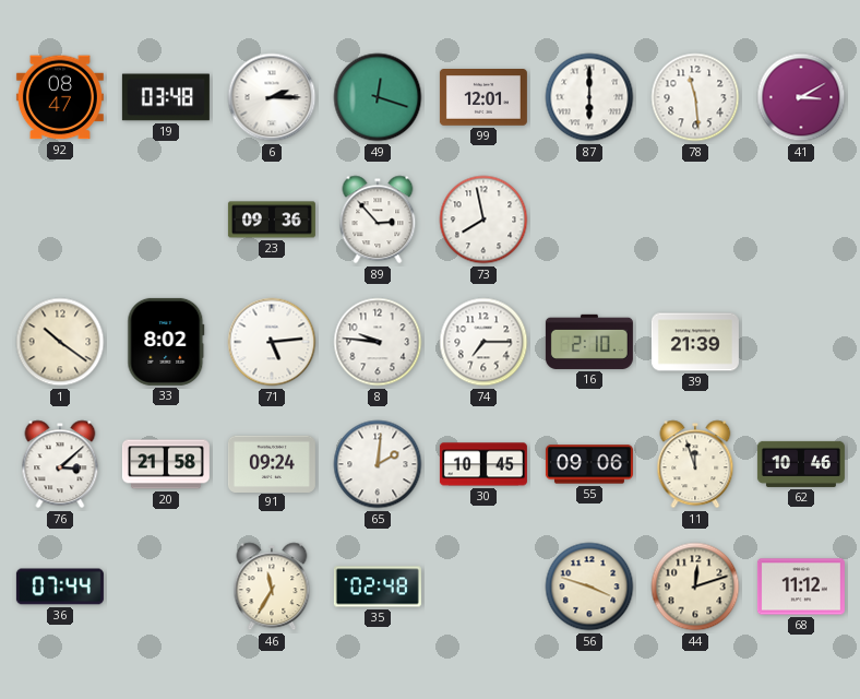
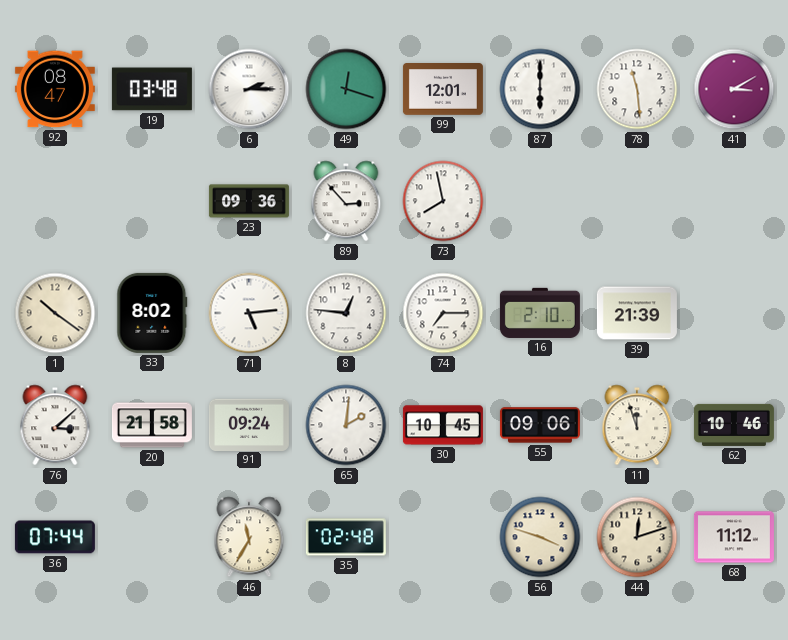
8: 9:46 -> 12:46 (346, 313)
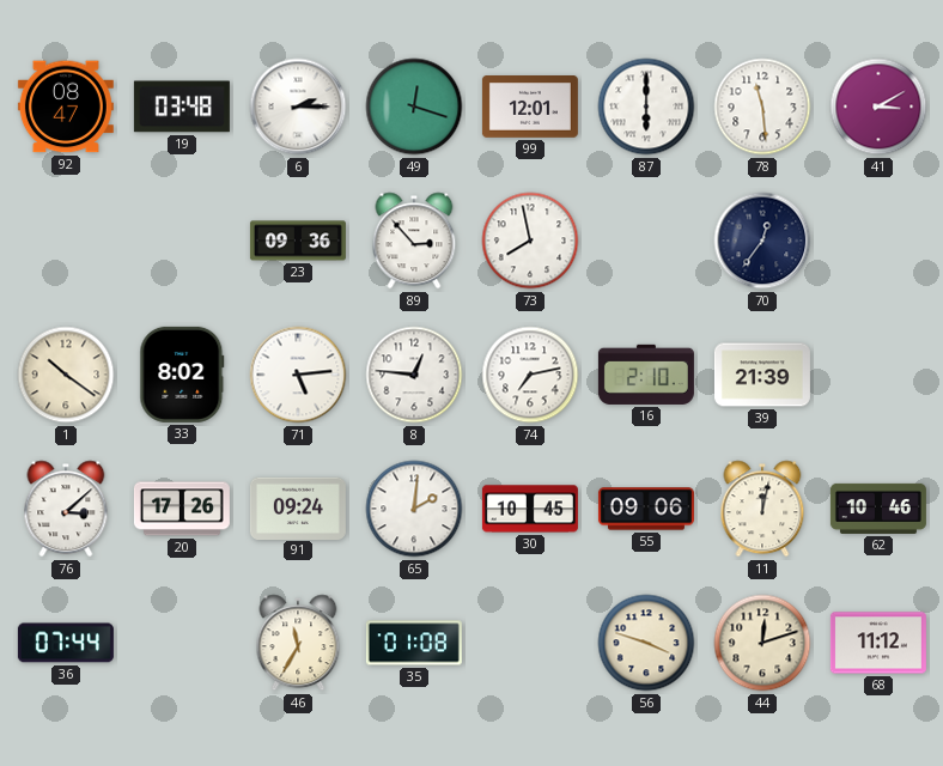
70: none -> 12:36 (762, 241)
74: 7:15 -> 7:13 (530, 375)
20: 21:58 -> 17:26 (182, 509)
11: 11:57 -> 12:02 (762, 509)
35: 02:48 -> 01:08 (414, 643)
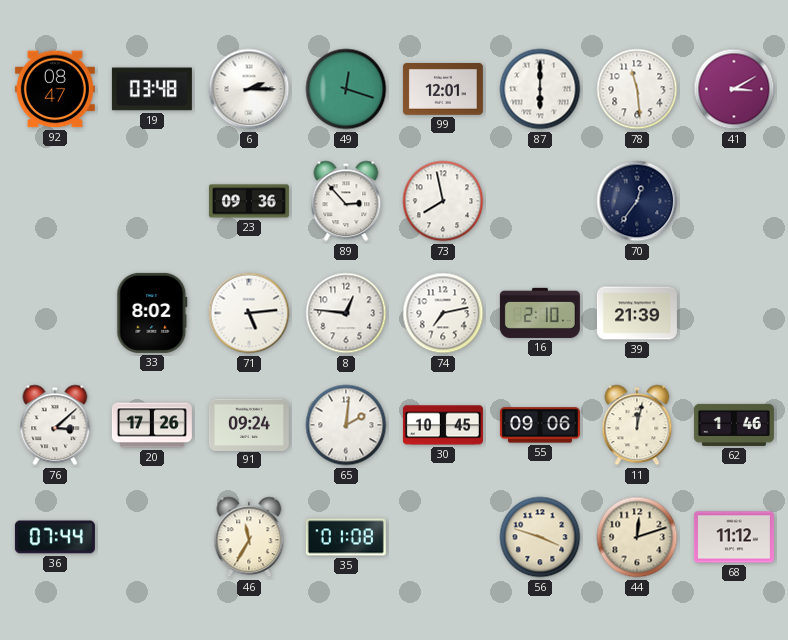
1: 10:21 -> none (66, 375)
62: 10:46 -> 1:46 (734, 425)
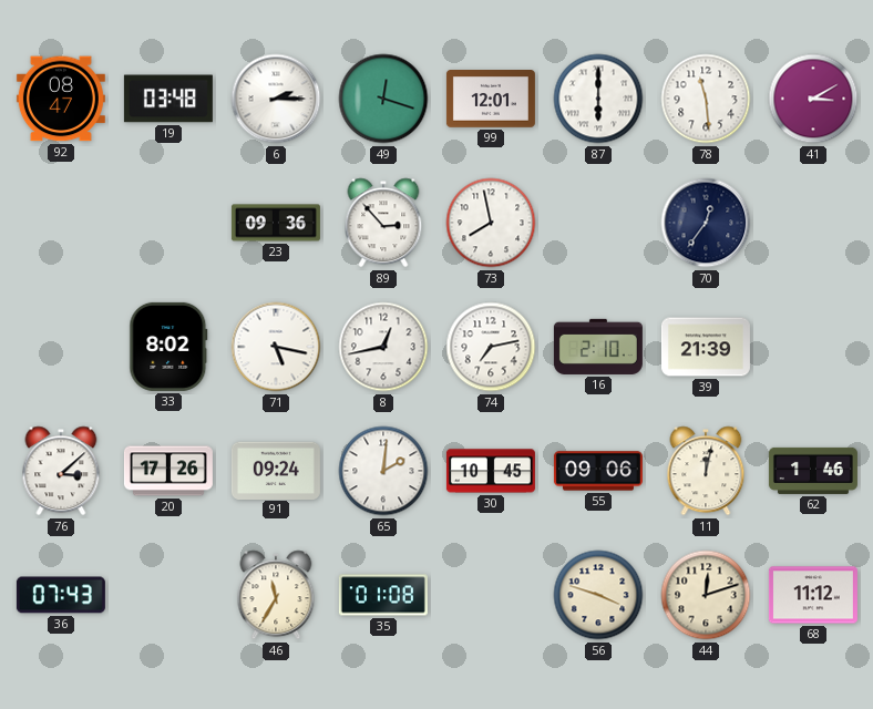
71: 5:14 -> 5:17 (276, 347)
8: 12:46 -> 12:43 (383, 347)
36: 07:44 -> 07:43 (61, 595)
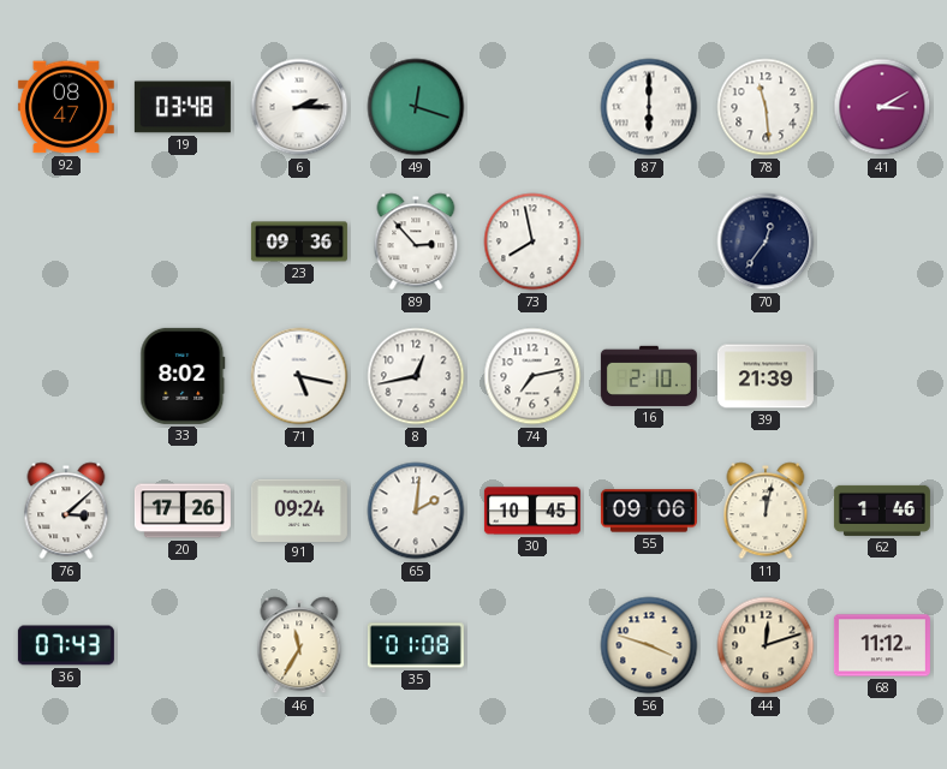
99: 12:01 -> none (491, 100)
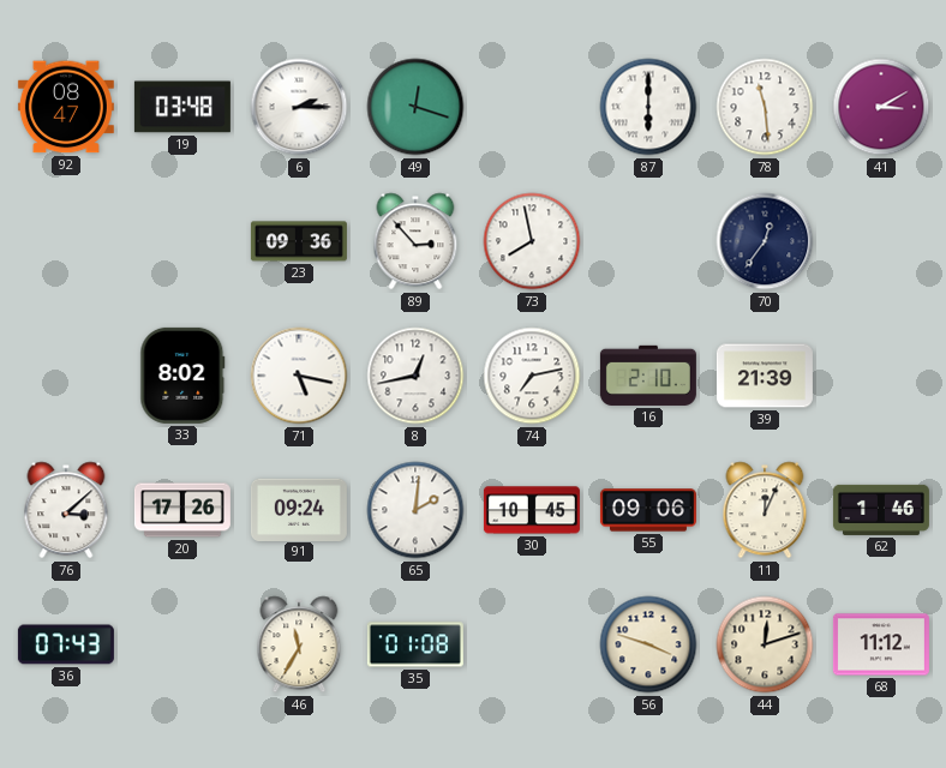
11: 12:02 -> 12:04 (765, 510)
